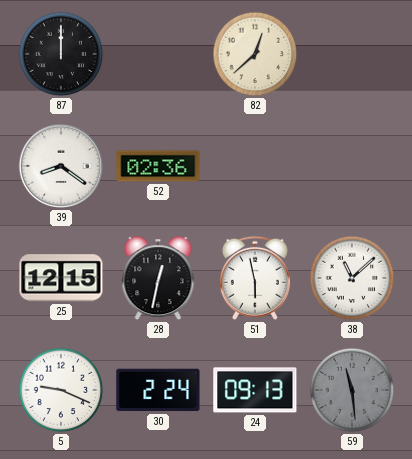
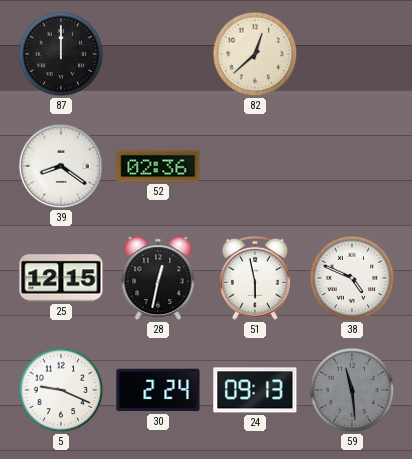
38: 11:08 -> 4:49 (352, 278)
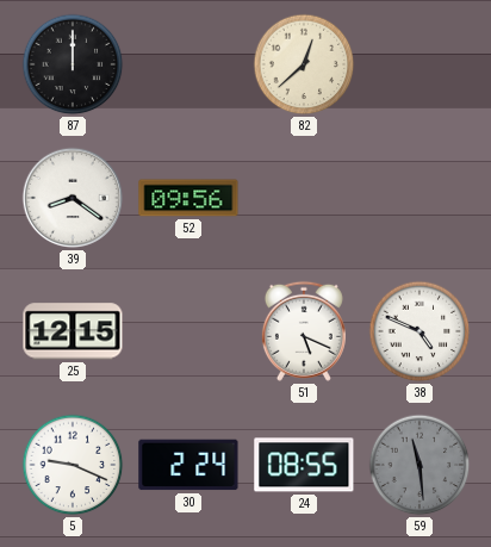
52: 02:36 -> 09:56 (188, 198)
28: 12:32 -> none (158, 279)
51: 5:58 -> 5:19 (304, 331)
24: 09:13 -> 08:55 (304, 465)
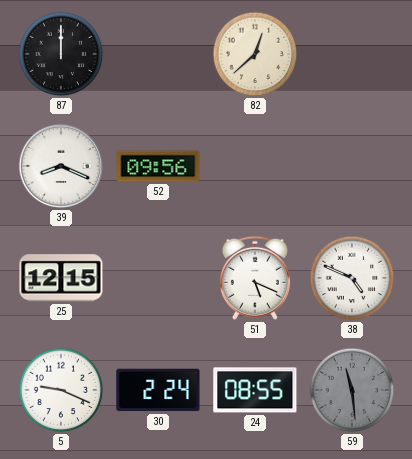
39: 8:21 -> 8:19 (61, 166)
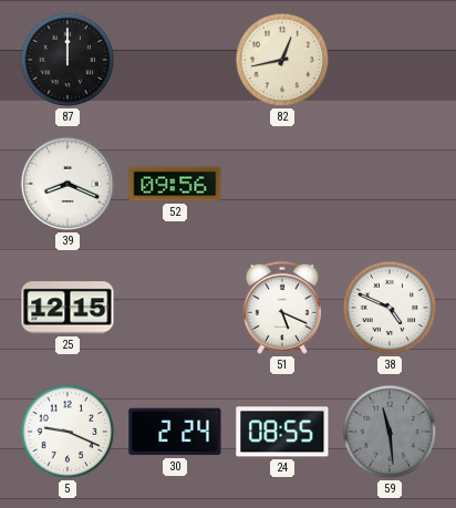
82: 12:38 -> 12:43 (282, 60)
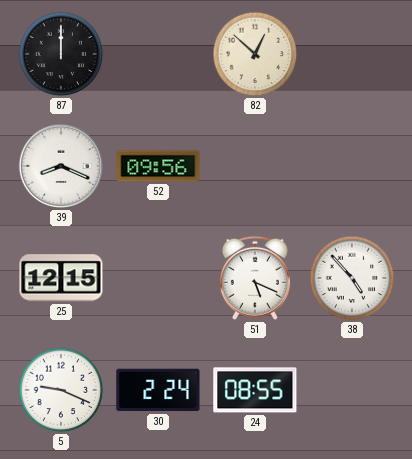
82: 12:43 -> 12:52 (255, 54)
38: 4:49 -> 4:53 (352, 278)
59: 11:29 -> none (390, 432)
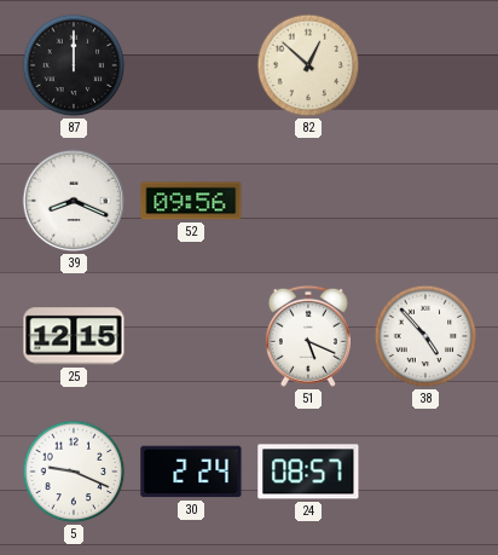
24: 08:55 -> 08:57 (308, 472)
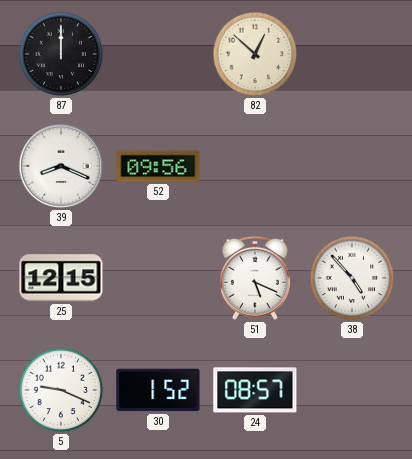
30: 2:24 -> 1:52 (158, 390)
